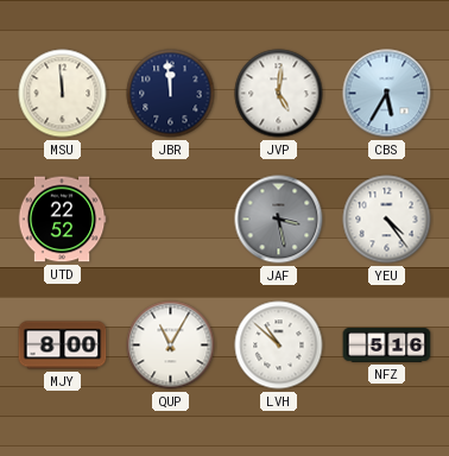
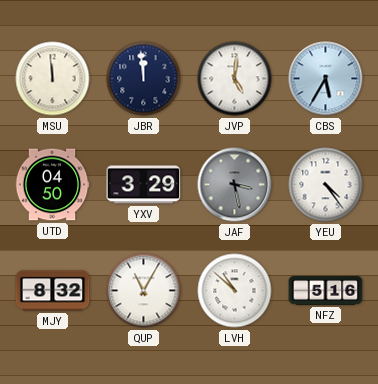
UTD: 22:52 -> 04:50 (52, 185)
YXV: none -> 3:29 (144, 185)
MJY: 8:00 -> 8:32 (53, 291)
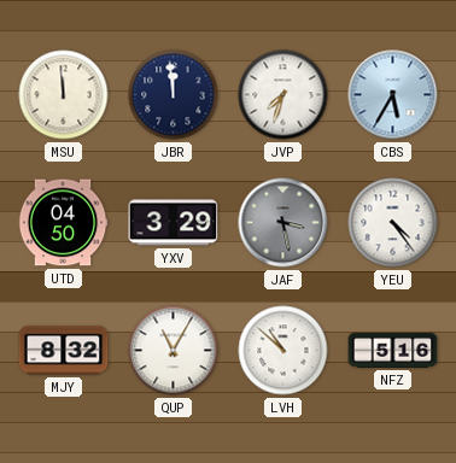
JVP: 5:01 -> 7:33 (283, 95)
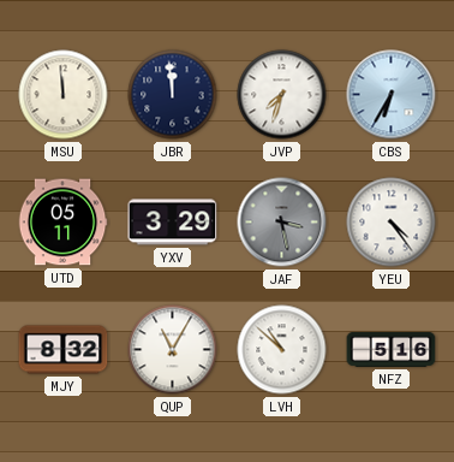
CBS: 5:35 -> 6:35 (392, 95)
UTD: 04:50 -> 05:11 (62, 223)
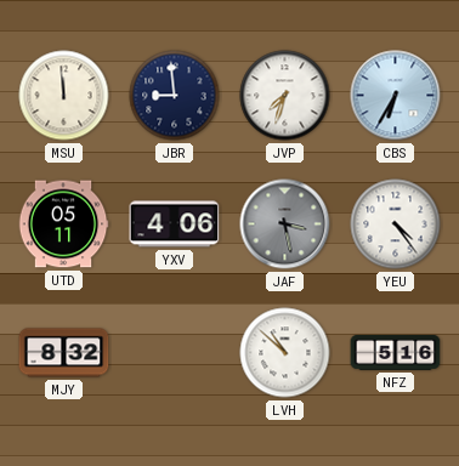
JBR: 11:59 -> 8:59 (175, 96)
YXV: 3:29 -> 4:06 (175, 225)
QUP: 11:05 -> none (173, 350)
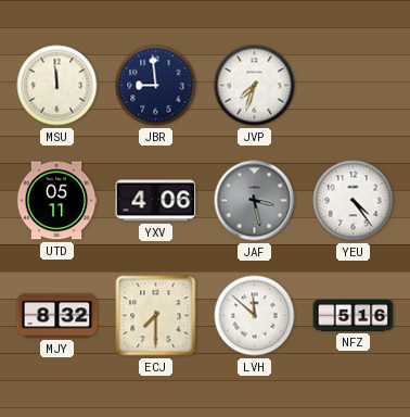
CBS: 6:35 -> none (396, 96)
ECJ: none -> 7:30 (156, 316)
LVH: 10:52 -> 11:52 (255, 316)
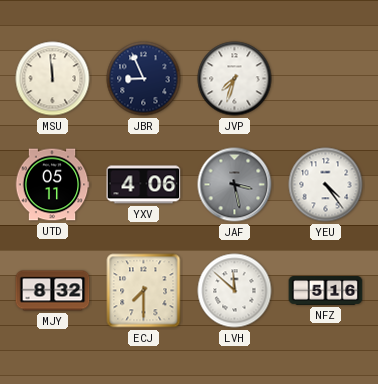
JBR: 8:59 -> 8:56 (144, 79)
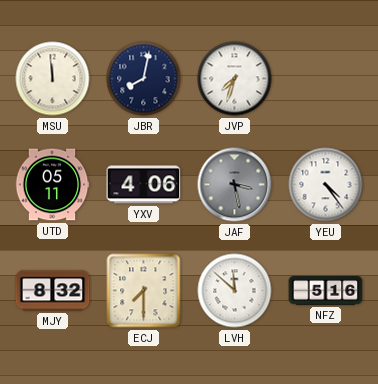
JBR: 8:56 -> 8:02 (144, 79)
